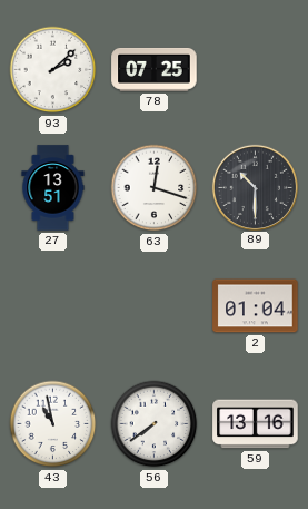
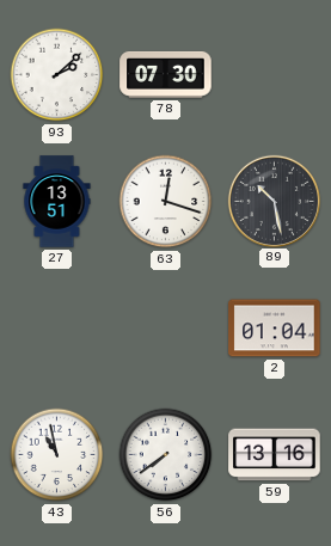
78: 07:25 -> 07:30 (166, 74)
89: 10:30 -> 10:28 (274, 201)
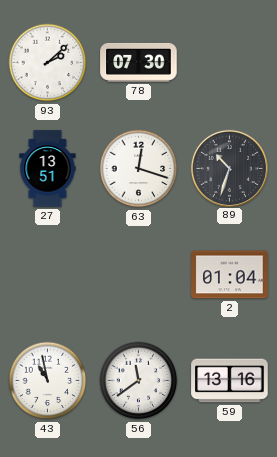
89: 10:28 -> 10:33 (229, 168)
56: 7:39 -> 11:39 (139, 381)
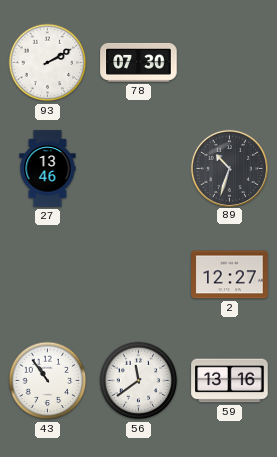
93: 2:08 -> 2:10 (48, 63)
27: 13:51 -> 13:46 (48, 169)
63: 12:18 -> none (139, 169)
2: 01:04 -> 12:27 (230, 275)
43: 10:58 -> 10:54 (48, 381)
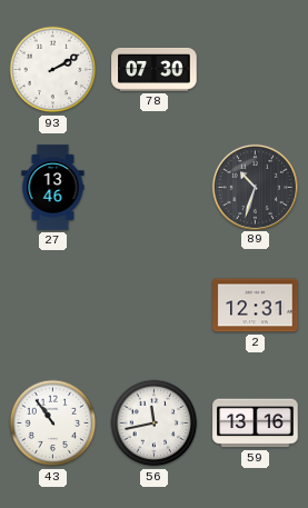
2: 12:27 -> 12:31 (256, 306)
56: 11:39 -> 11:43 (155, 424)
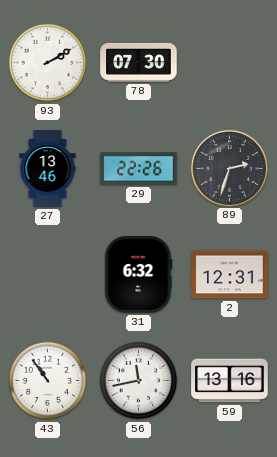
29: none -> 22:26 (139, 169)
89: 10:33 -> 2:33 (229, 168)
31: none -> 6:32 (138, 275)
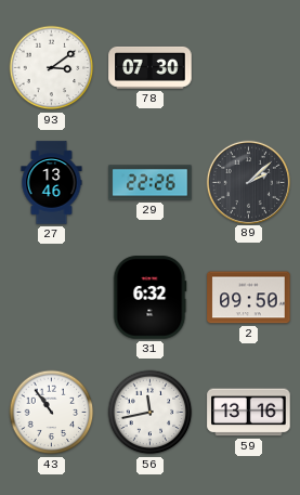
93: 2:10 -> 3:09 (52, 68)
89: 2:33 -> 2:08 (248, 182)
2: 12:31 -> 09:50 (249, 298)
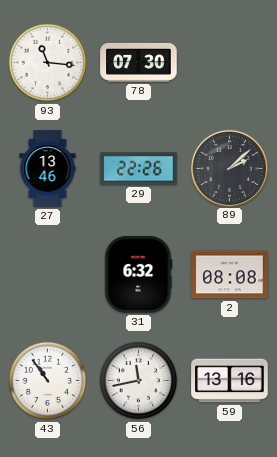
93: 3:09 -> 11:16 (48, 63)
2: 09:50 -> 08:08 (230, 275)
